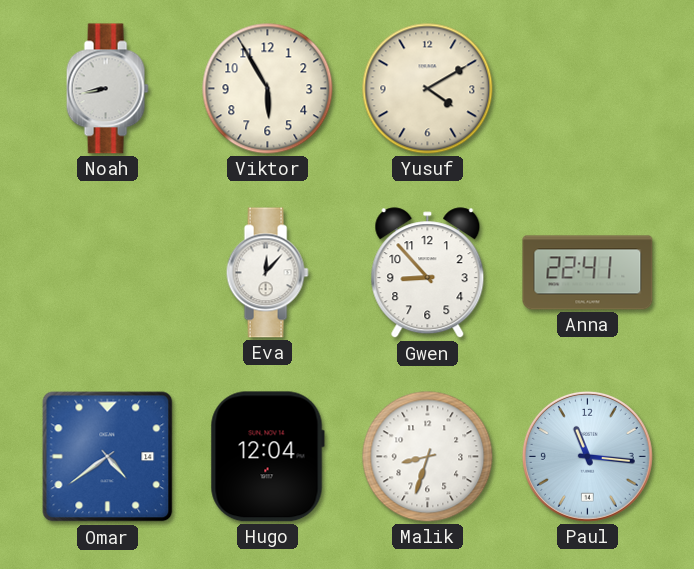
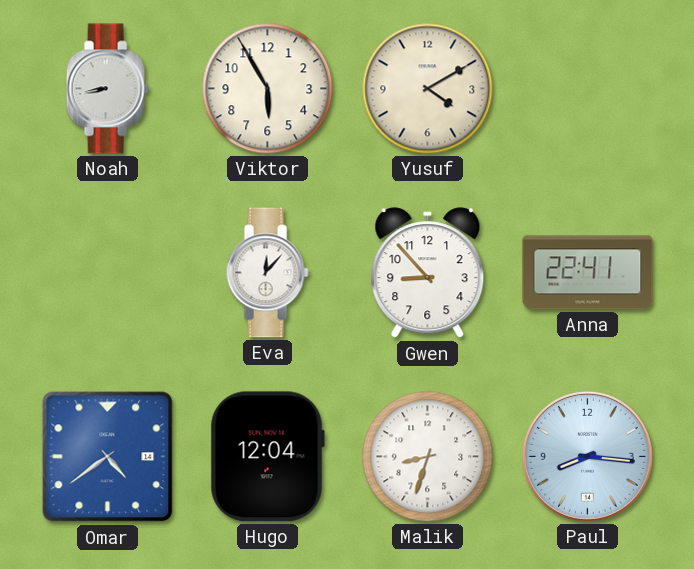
Paul: 11:16 -> 8:16 (587, 456)
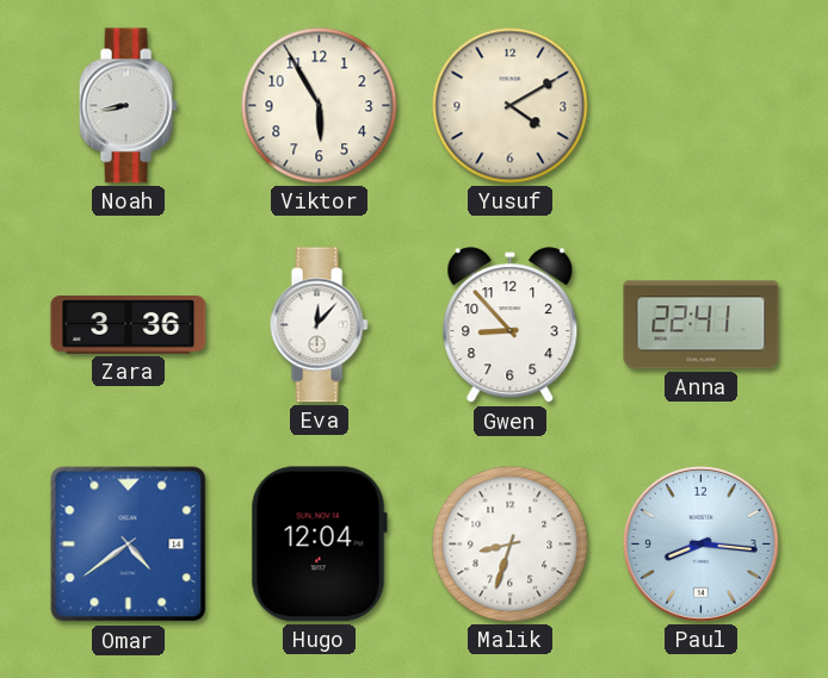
Zara: none -> 3:36 (129, 325)
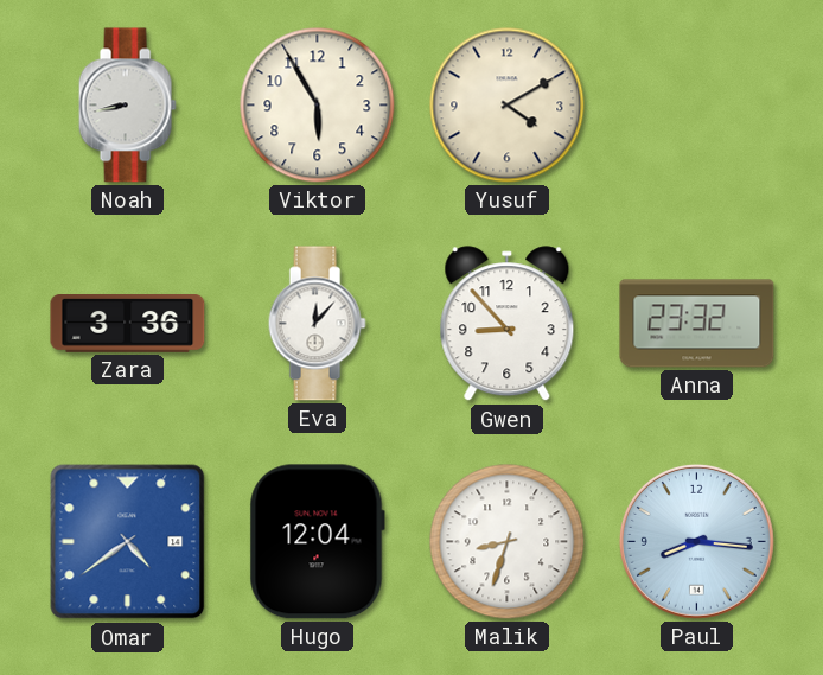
Anna: 22:41 -> 23:32 (697, 324)
